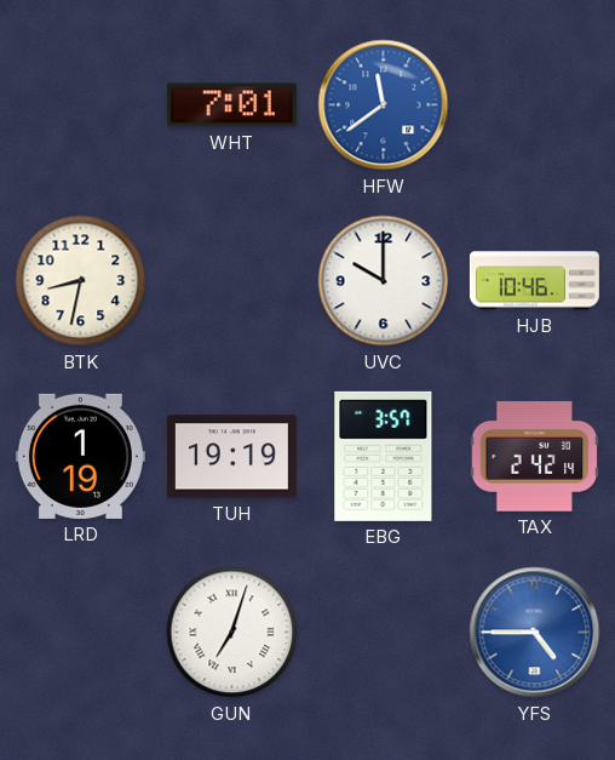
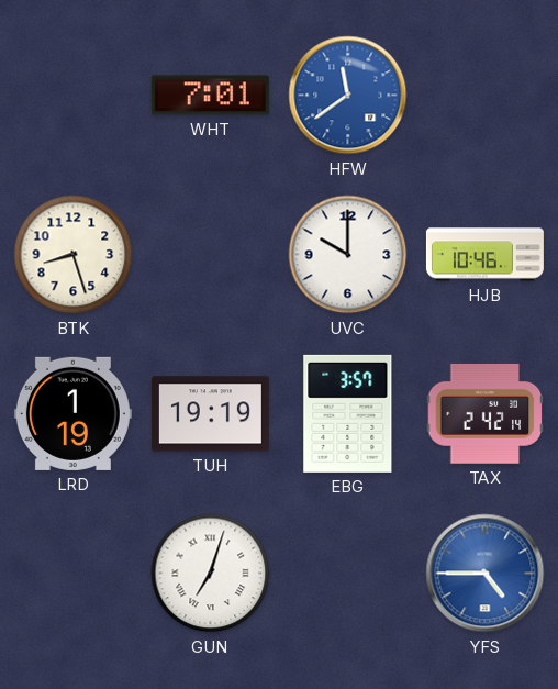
BTK: 8:32 -> 8:27 (74, 255)
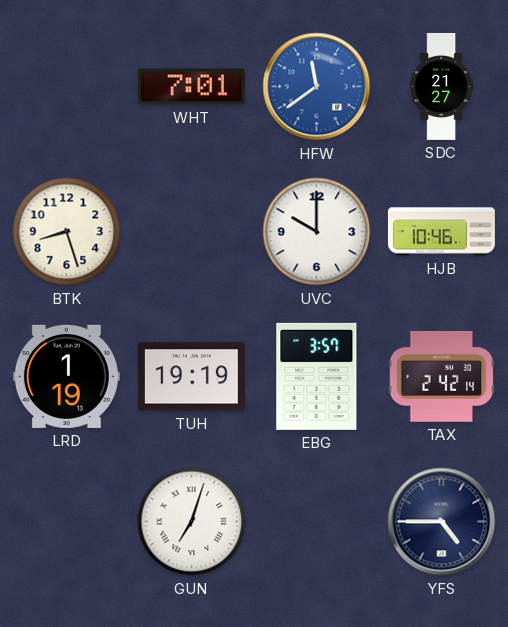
SDC: none -> 21:27 (442, 86)
YFS dial: blue -> navy (442, 522)
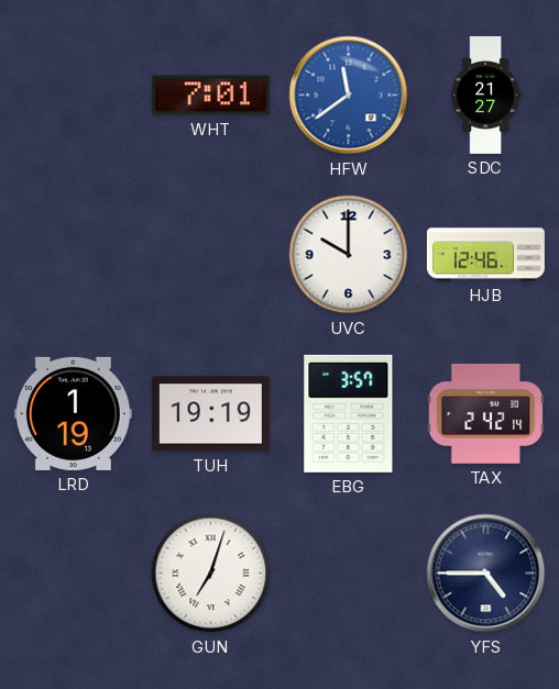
BTK: 8:27 -> none (67, 232)
HJB: 10:46 -> 12:46 (485, 255)
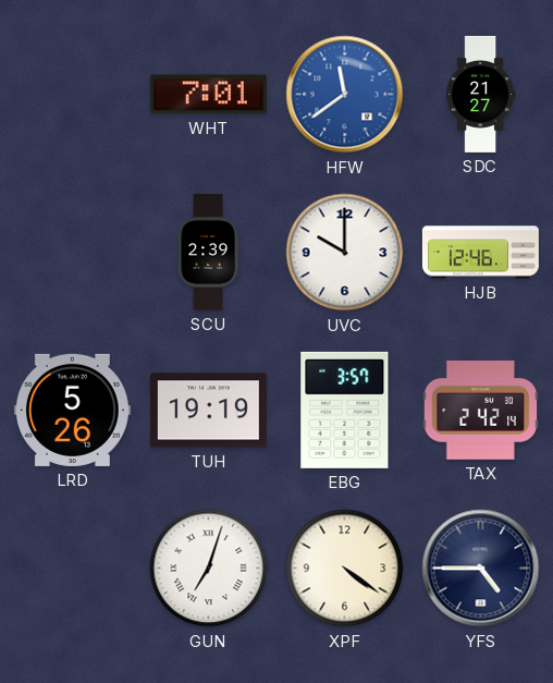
SCU: none -> 2:39 (208, 252)
LRD: 1:19 -> 5:26 (72, 410)
XPF: none -> 4:21 (345, 569)
